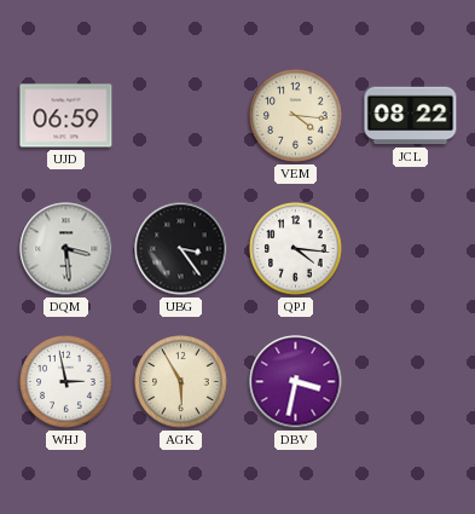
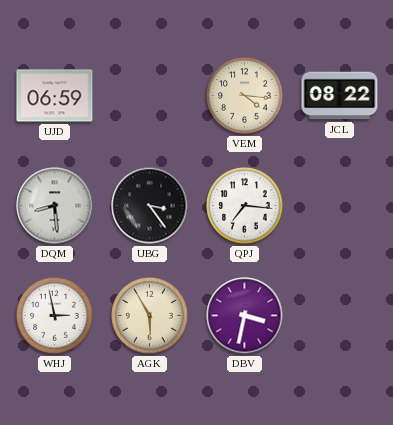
DQM: 3:29 -> 8:29 (55, 206)
QPJ: 4:16 -> 7:16 (245, 206)
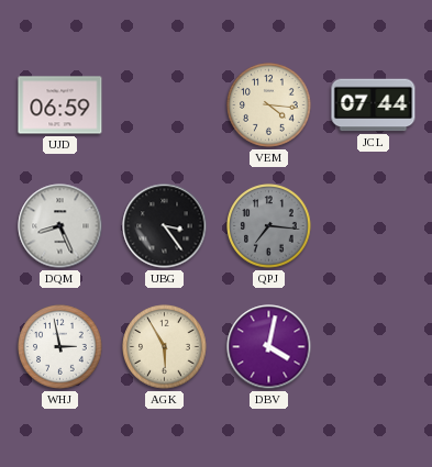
JCL: 08:22 -> 07:44 (374, 105)
DQM: 8:29 -> 8:26 (60, 226)
QPJ dial: white -> grey (269, 226)
DBV: 3:32 -> 4:02 (269, 347)
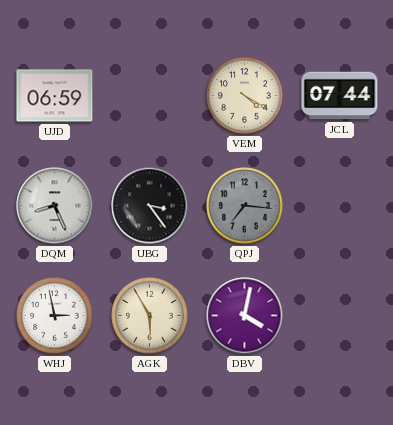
VEM: 4:16 -> 4:20 (245, 96)
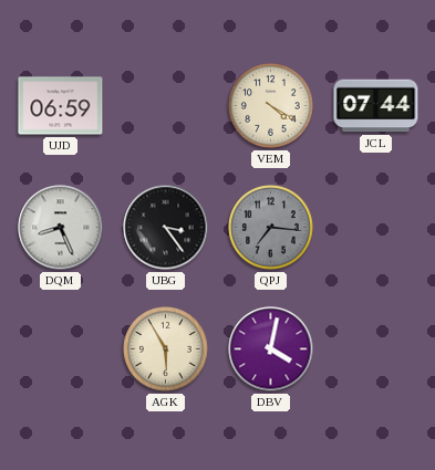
WHJ: 2:58 -> none (55, 316)
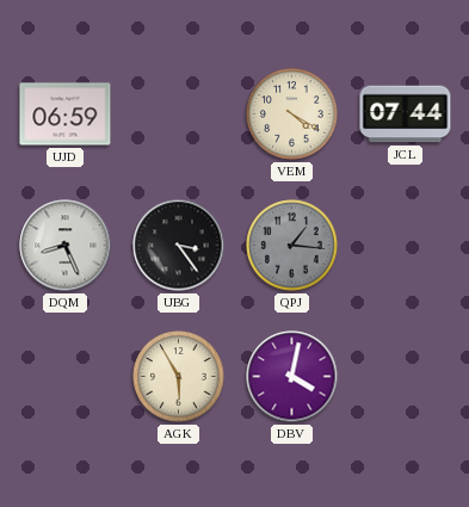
QPJ: 7:16 -> 1:16 (292, 246)
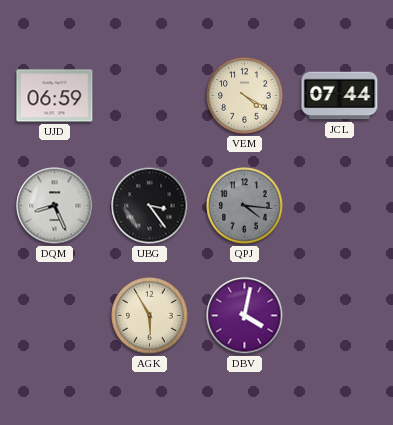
QPJ: 1:16 -> 4:16 (245, 206)
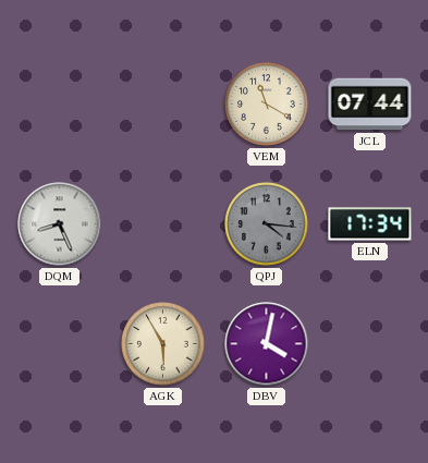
UJD: 06:59 -> none (55, 96)
VEM: 4:20 -> 11:20 (267, 105)
UBG: 3:24 -> none (150, 206)
ELN: none -> 17:34 (370, 224)
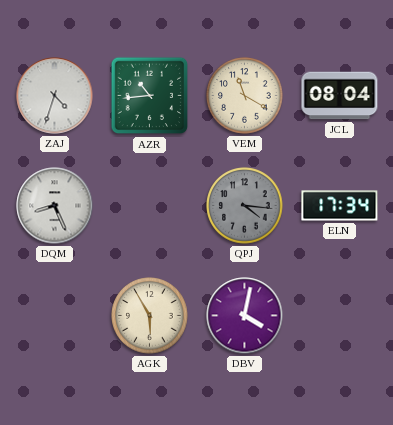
ZAJ: none -> 4:33 (55, 96)
AZR: none -> 10:44 (150, 96)
JCL: 07:44 -> 08:04 (340, 96)
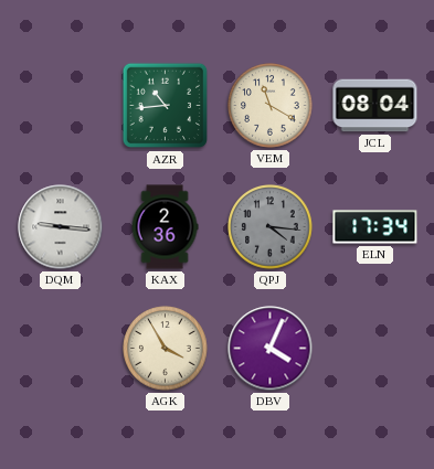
ZAJ: 4:33 -> none (55, 96)
DQM: 8:26 -> 9:16 (61, 227)
KAX: none -> 2:36 (165, 227)
AGK: 5:55 -> 3:55 (166, 349)
DBV: 4:02 -> 4:04 (271, 349)
